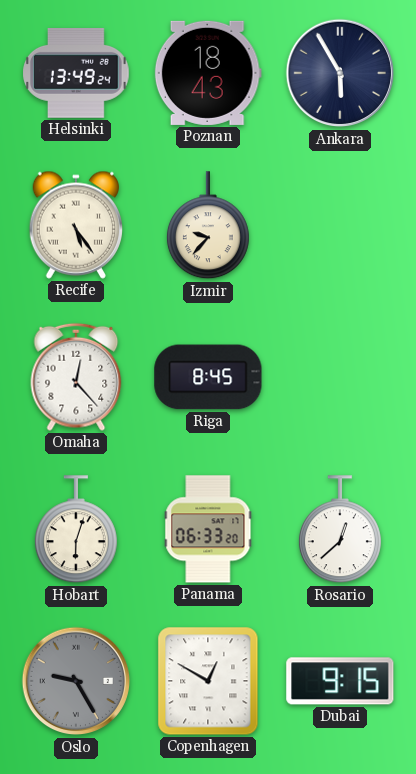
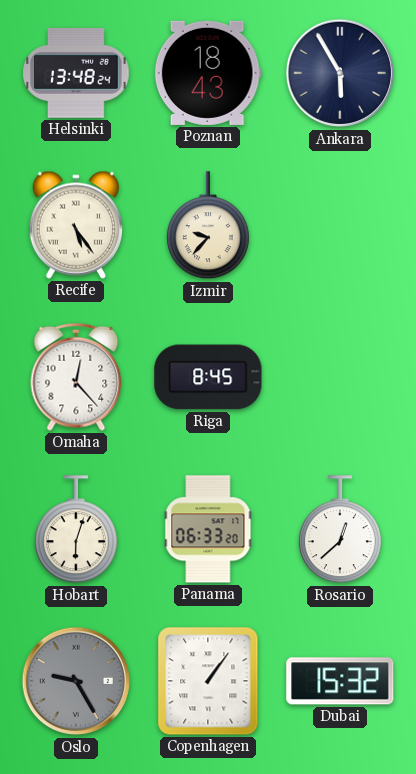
Helsinki: 13:49 -> 13:48 (76, 73)
Copenhagen: 12:50 -> 1:06 (208, 681)
Dubai: 9:15 -> 15:32 (340, 681)
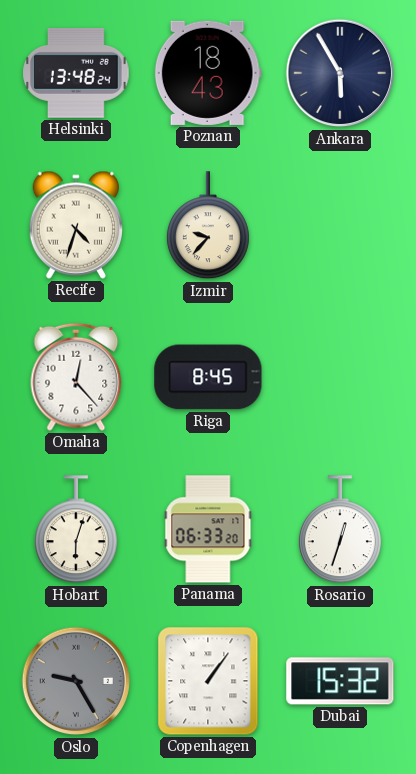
Recife: 5:24 -> 4:33 (75, 225)
Rosario: 12:38 -> 12:33 (340, 530)
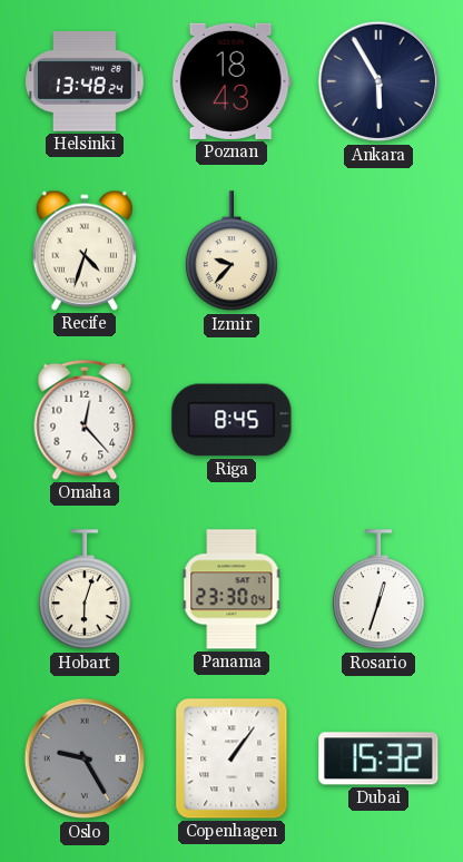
Panama: 06:33 -> 23:30 (231, 589)
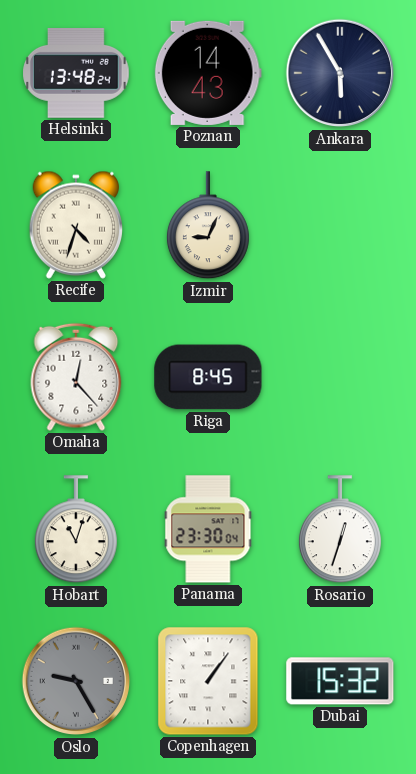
Poznan: 18:43 -> 14:43 (208, 73)
Izmir: 9:37 -> 9:04 (208, 226)
Hobart: 6:03 -> 11:03 (76, 530)
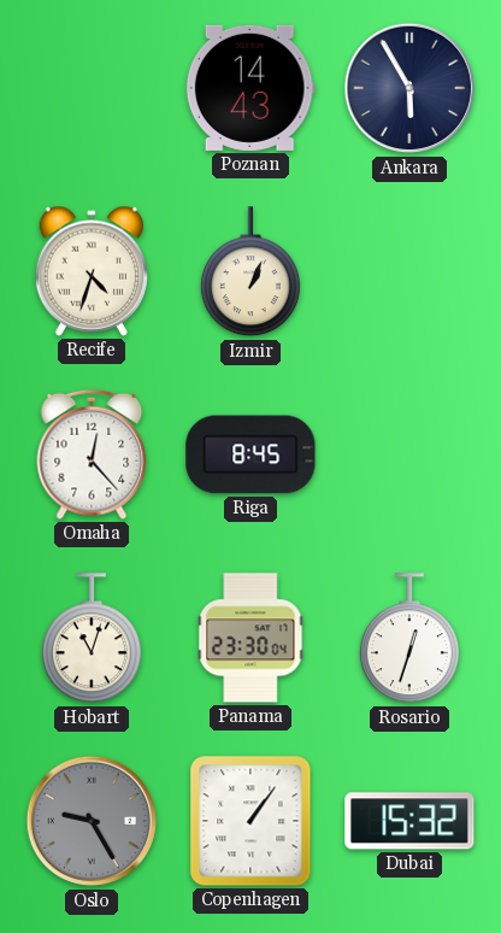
Helsinki: 13:48 -> none (76, 73)
Izmir: 9:04 -> 1:04 (250, 272)
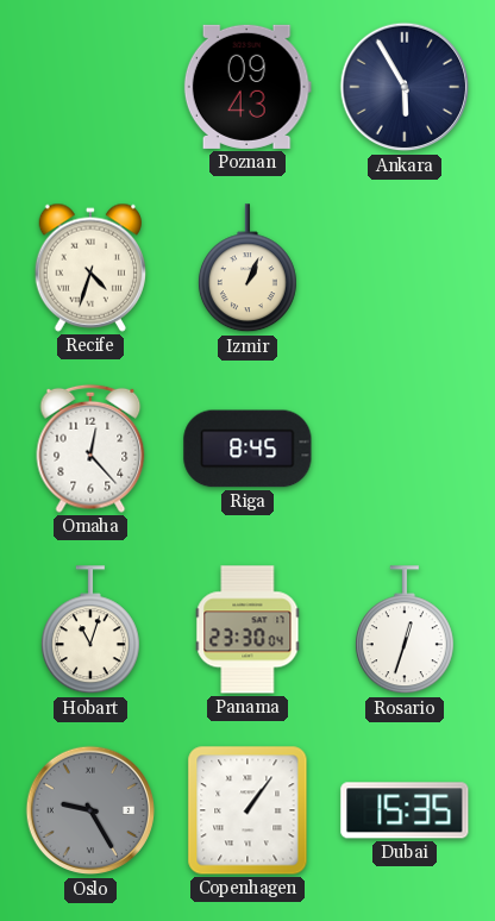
Poznan: 14:43 -> 09:43 (248, 87)
Dubai: 15:32 -> 15:35 (405, 810)
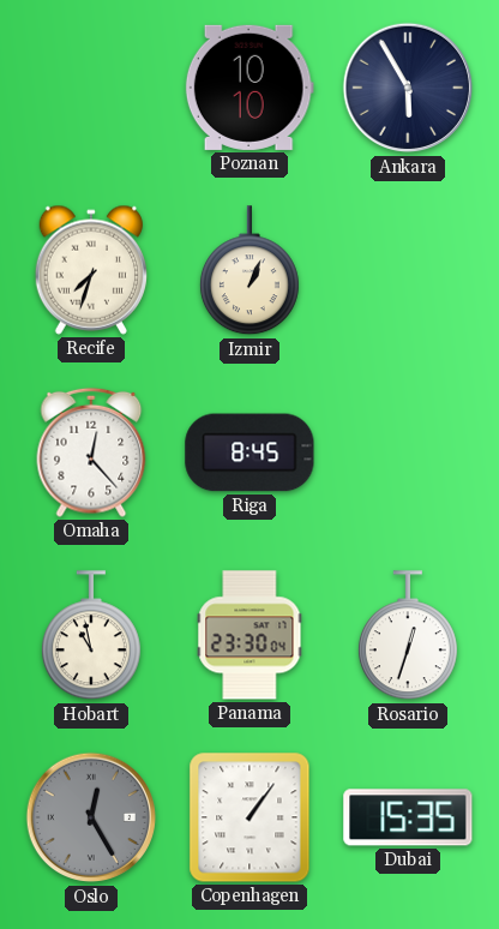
Poznan: 09:43 -> 10:10 (249, 88)
Recife: 4:33 -> 7:33 (90, 270)
Hobart: 11:03 -> 10:58 (91, 636)
Oslo: 9:25 -> 12:25 (91, 817)
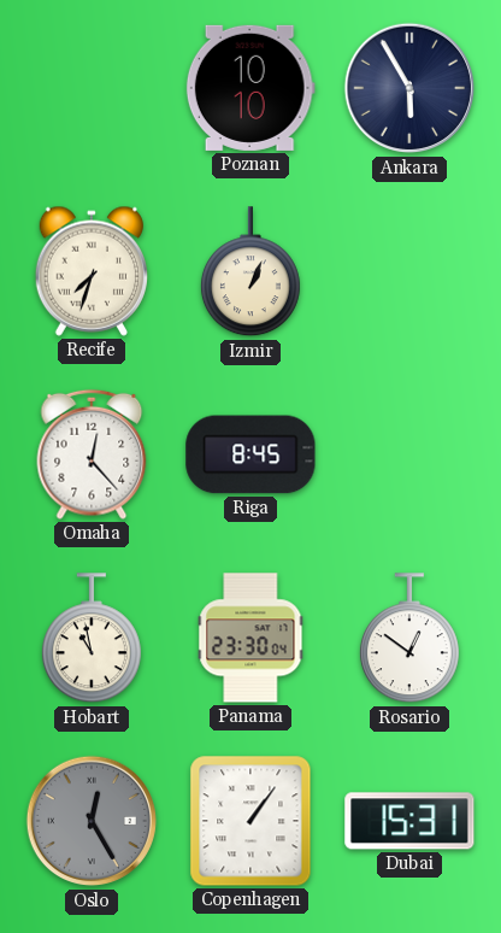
Rosario: 12:33 -> 12:51 (409, 639)
Dubai: 15:35 -> 15:31 (409, 821)
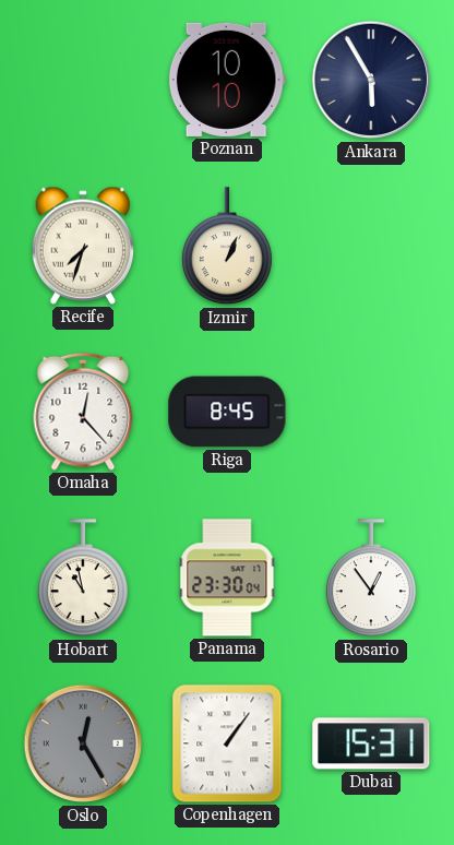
Rosario: 12:51 -> 12:54 (371, 579)
